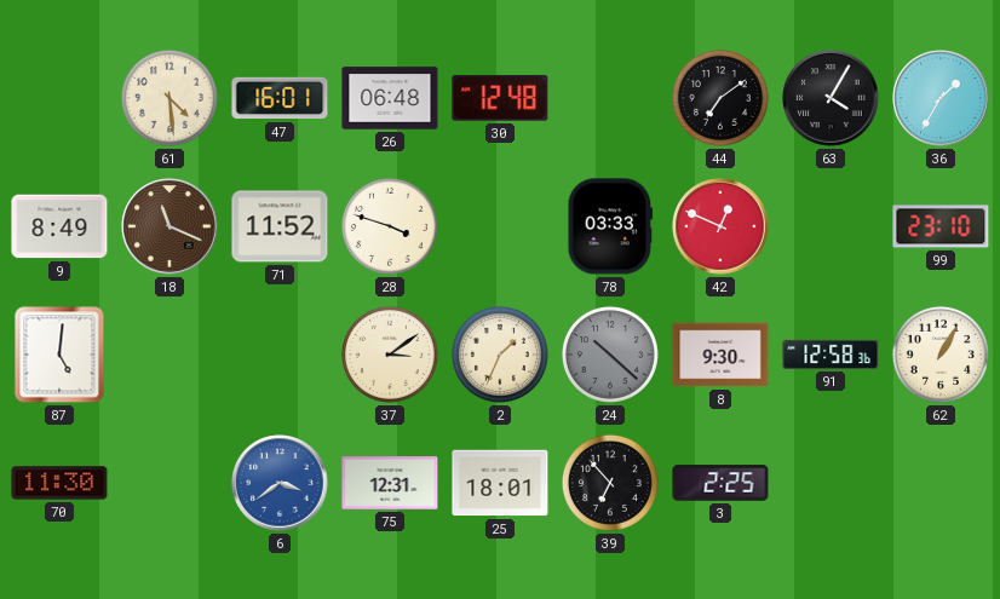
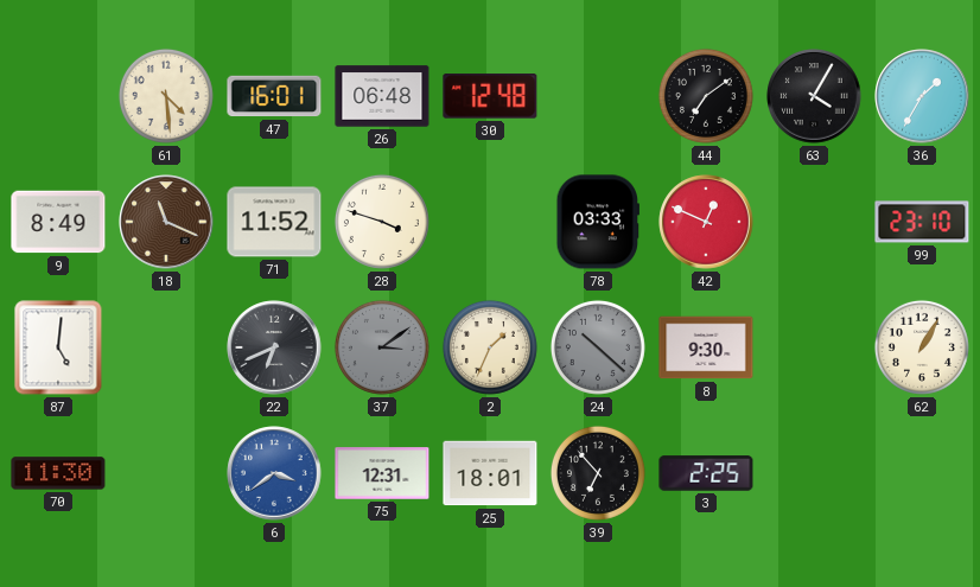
22: none -> 6:41 (274, 347)
37 dial: cream -> grey (382, 347)
91: 12:58 -> none (831, 355)
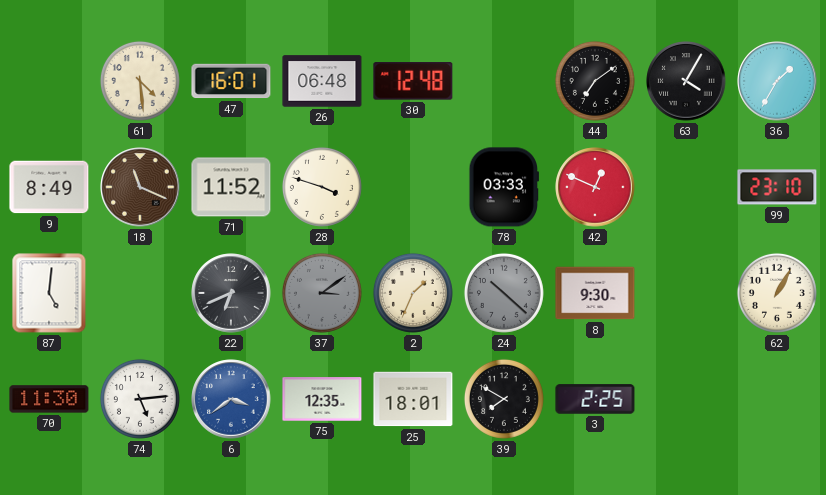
74: none -> 5:14 (140, 399)
75: 12:31 -> 12:35 (322, 399)
39: 6:53 -> 7:50 (504, 399)
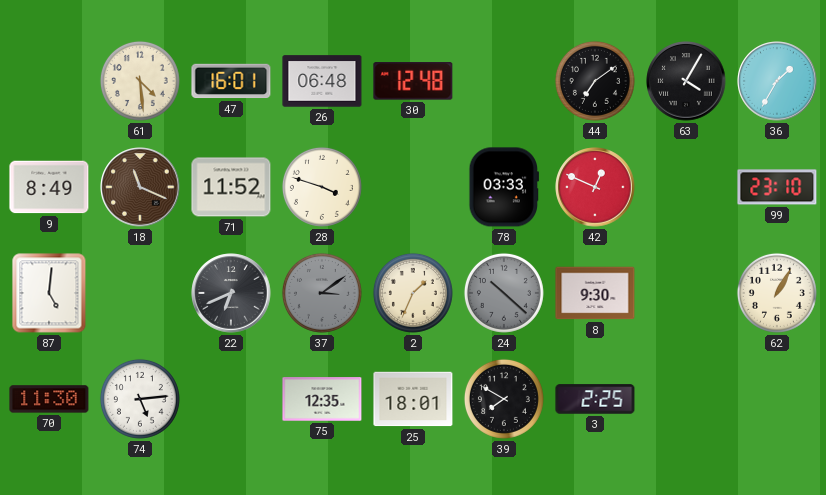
6: 3:39 -> none (231, 399)
